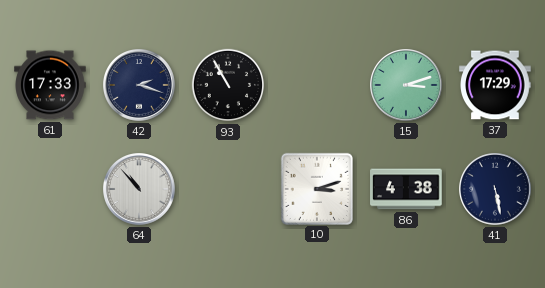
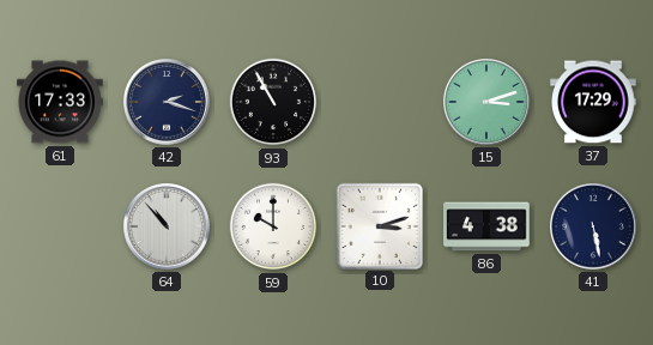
59: none -> 10:00 (273, 226)
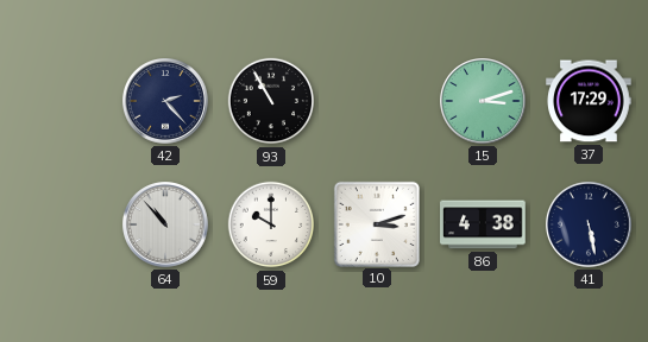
61: 17:33 -> none (60, 102)
42: 2:18 -> 2:23 (166, 102)
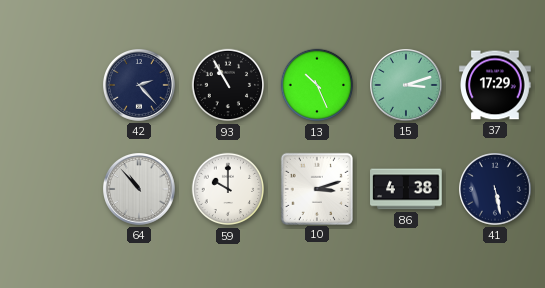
13: none -> 10:26 (317, 85)
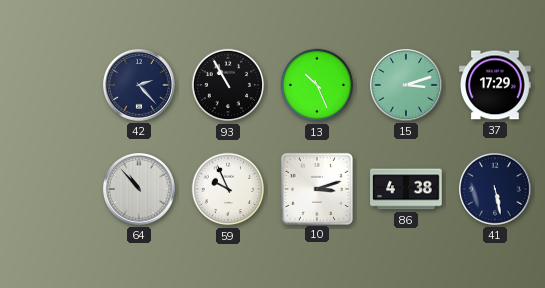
59: 10:00 -> 9:56 (228, 189)
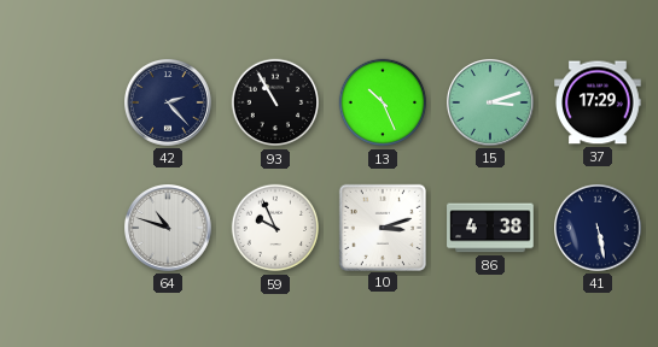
64: 10:53 -> 10:48 (169, 229)
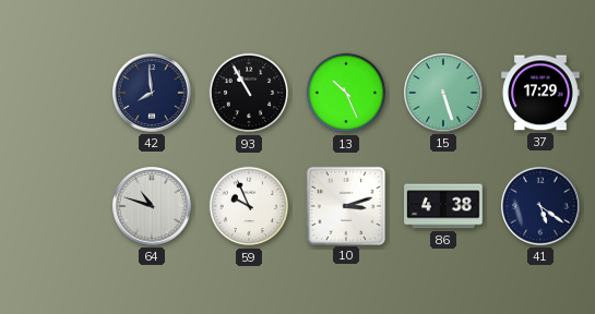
42: 2:23 -> 7:59 (153, 94)
15: 3:12 -> 5:27 (444, 94)
41: 5:28 -> 5:21 (542, 207)
